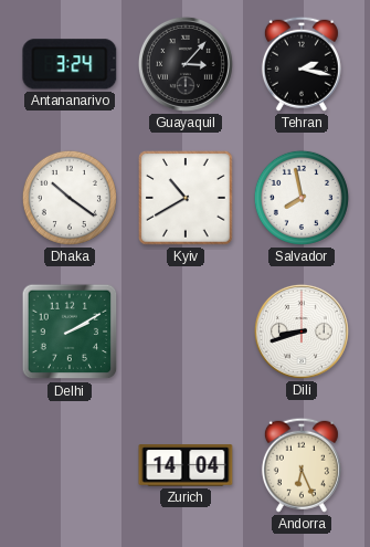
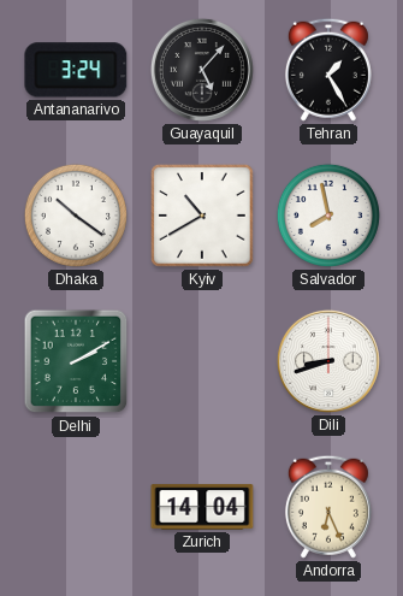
Guayaquil: 3:07 -> 5:07 (202, 70)
Tehran: 2:17 -> 1:25 (328, 70)
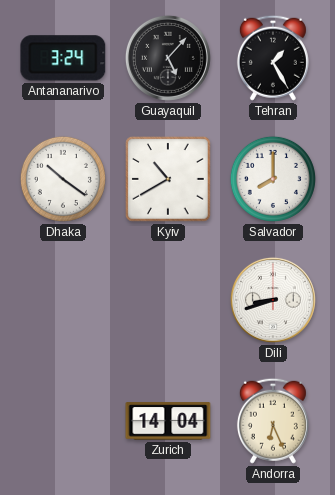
Salvador: 7:58 -> 8:00 (273, 179)
Delhi: 2:10 -> none (76, 361)
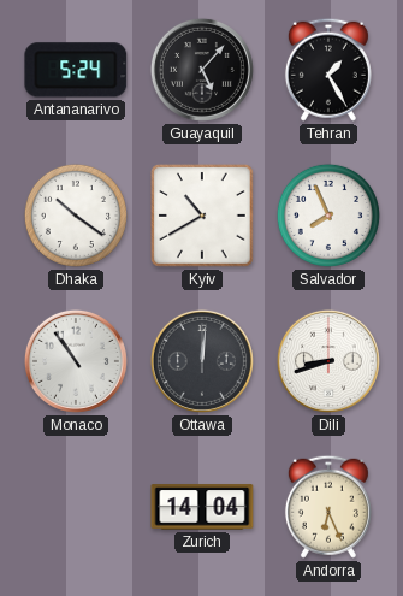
Antananarivo: 3:24 -> 5:24 (76, 70)
Salvador: 8:00 -> 7:56 (328, 216)
Monaco: none -> 10:54 (76, 361)
Ottawa: none -> 12:01 (202, 361)
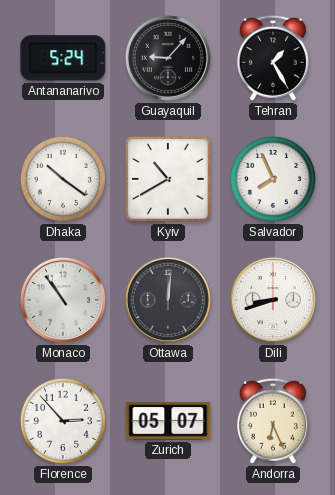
Guayaquil: 5:07 -> 9:07 (168, 58)
Florence: none -> 2:53 (63, 421)
Zurich: 14:04 -> 05:07 (168, 421)
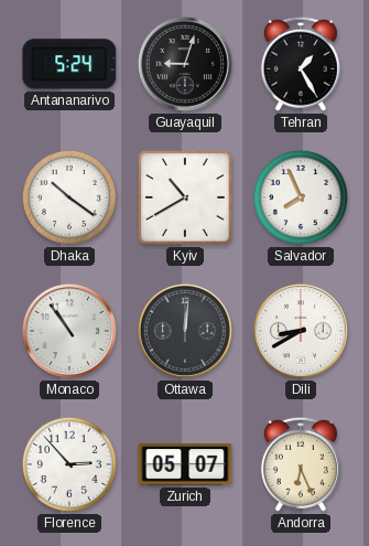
Guayaquil: 9:07 -> 9:03 (185, 64)
Dili: 8:42 -> 8:40 (301, 331)
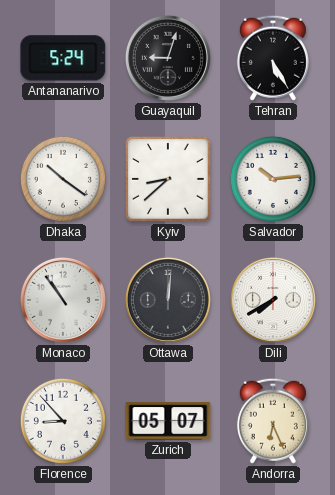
Tehran: 1:25 -> 5:25 (273, 58)
Kyiv: 10:40 -> 8:38 (168, 179)
Salvador: 7:56 -> 10:14 (273, 179)
Dili: 8:40 -> 7:40 (273, 300)
Florence: 2:53 -> 8:53 (63, 421)
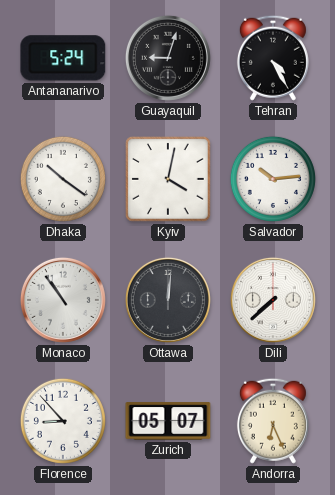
Tehran: 5:25 -> 4:25 (273, 58)
Kyiv: 8:38 -> 4:02 (168, 179)
Dili: 7:40 -> 7:38 (273, 300)
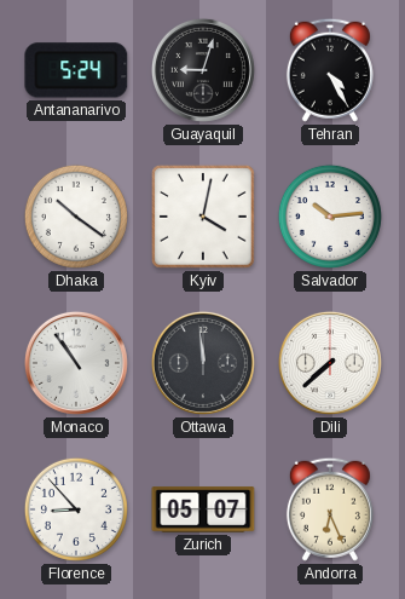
Ottawa: 12:01 -> 11:59 (203, 363)
